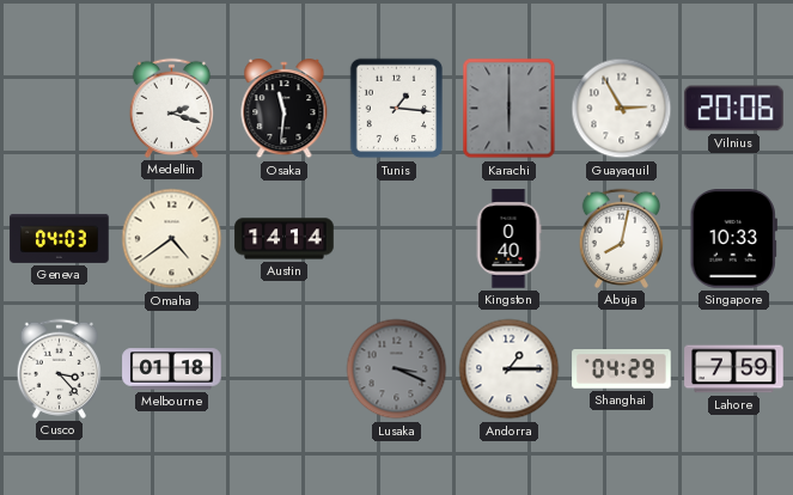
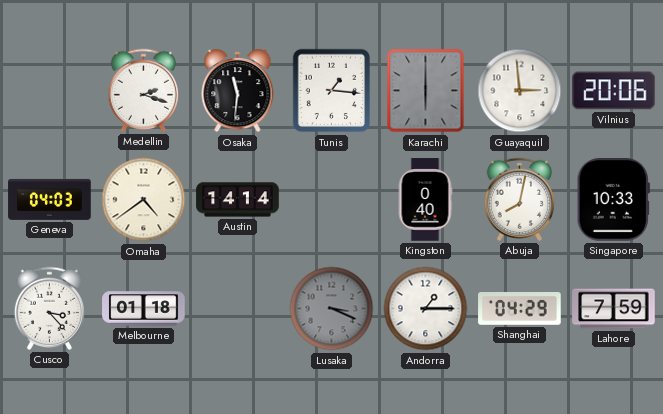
Guayaquil: 2:55 -> 2:59 (520, 91)
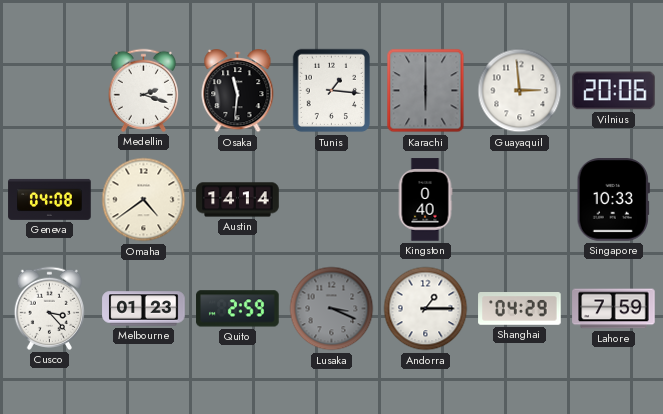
Geneva: 04:03 -> 04:08 (50, 199)
Abuja: 8:02 -> none (519, 199)
Melbourne: 01:18 -> 01:23 (144, 309)
Quito: none -> 2:59 (238, 309)
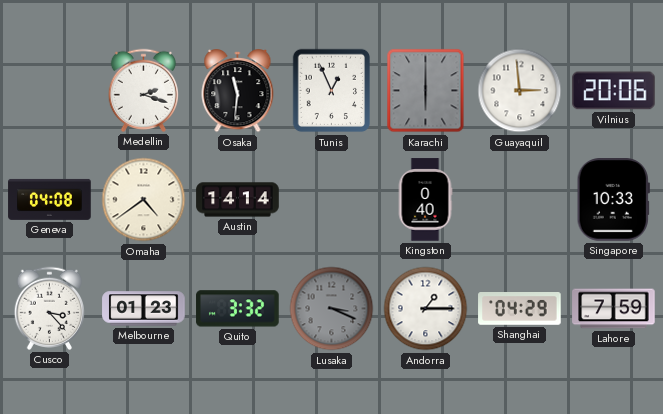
Tunis: 1:16 -> 12:56 (332, 91)
Quito: 2:59 -> 3:32 (238, 309)
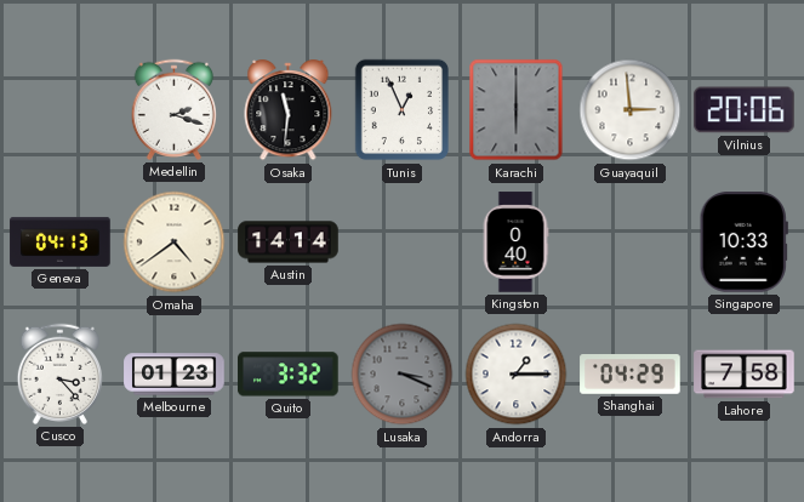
Geneva: 04:08 -> 04:13 (61, 241)
Lahore: 7:59 -> 7:58 (745, 375)
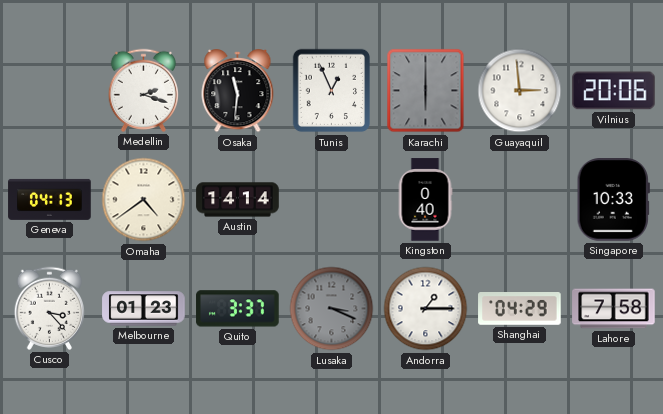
Quito: 3:32 -> 3:37 (238, 309)
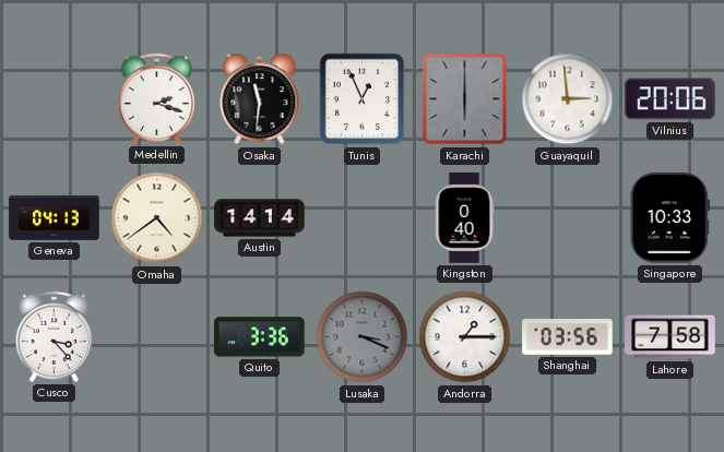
Melbourne: 01:23 -> none (144, 309)
Quito: 3:37 -> 3:36 (260, 337)
Shanghai: 04:29 -> 03:56 (568, 337)
